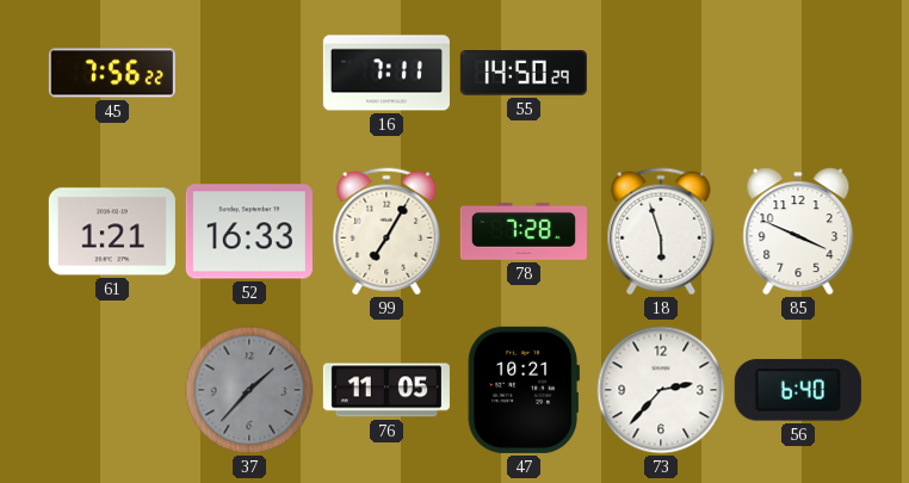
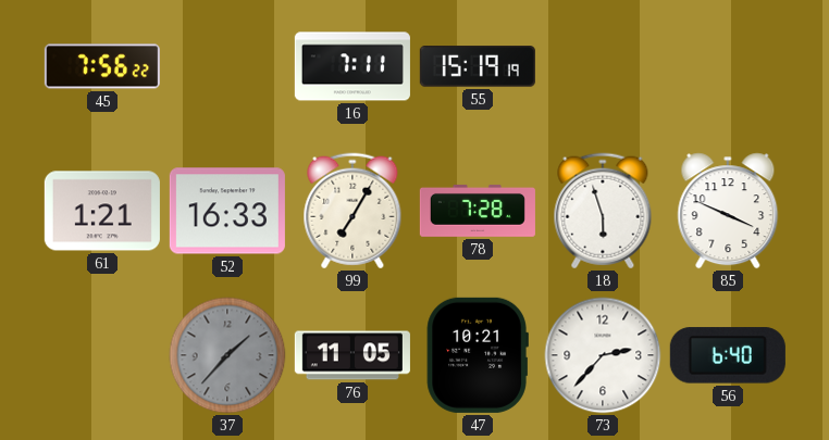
55: 14:50 -> 15:19 (478, 66)
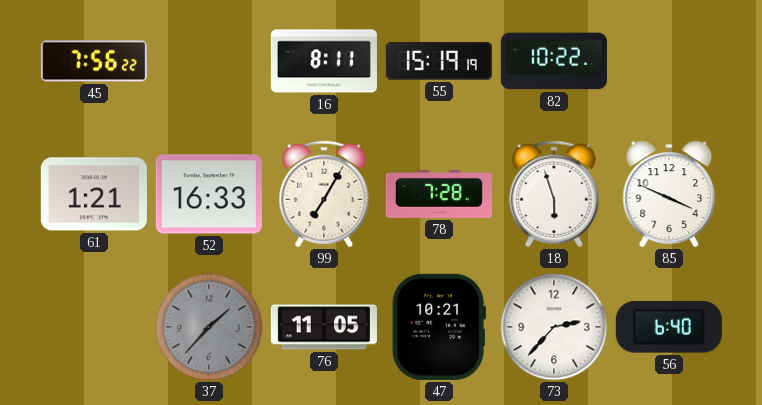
16: 7:11 -> 8:11 (324, 61)
82: none -> 10:22 (554, 61)
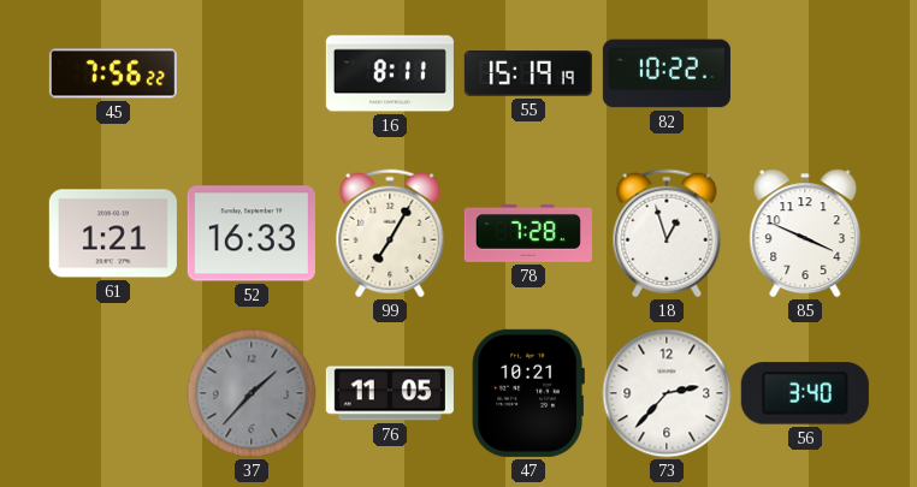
18: 5:57 -> 12:57 (667, 233)
56: 6:40 -> 3:40 (805, 393)
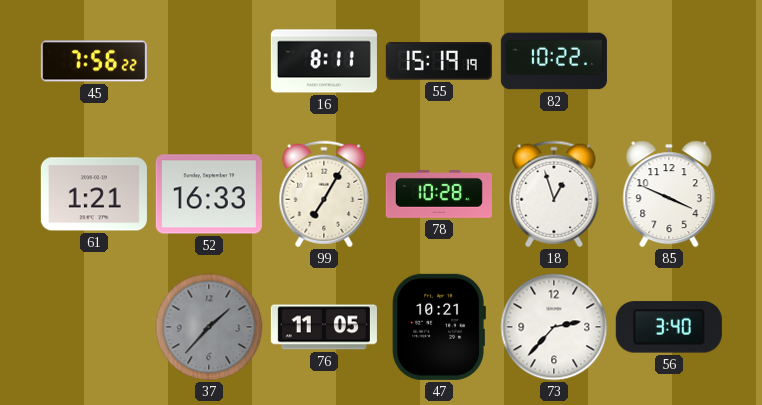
78: 7:28 -> 10:28 (439, 194)
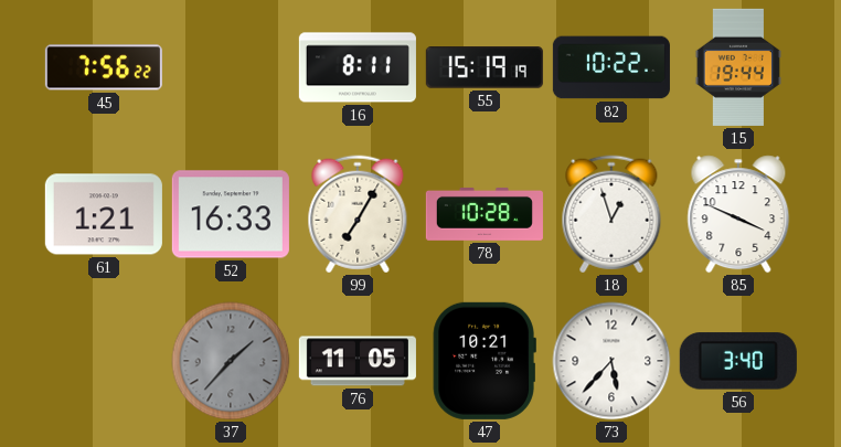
15: none -> 19:44 (738, 67)
73: 2:37 -> 5:37 (611, 361)
